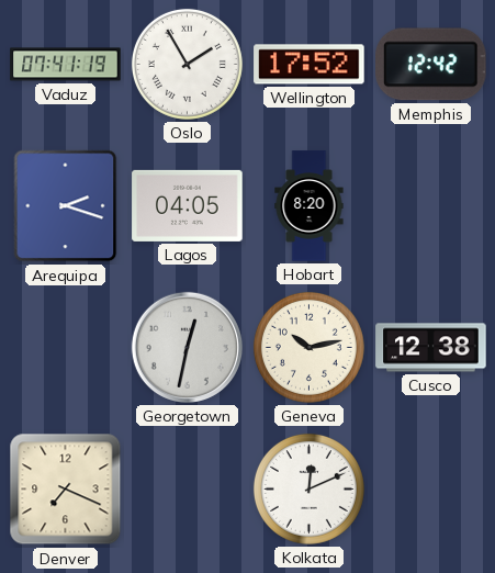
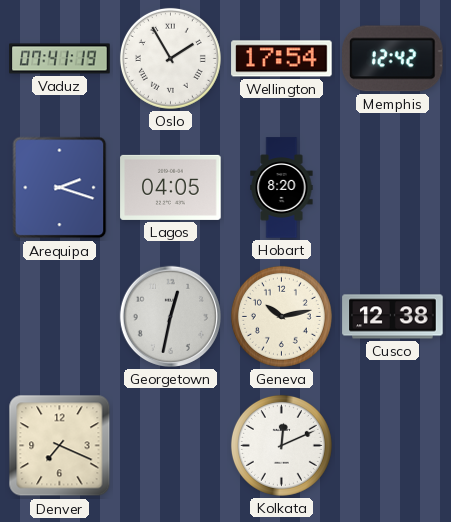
Wellington: 17:52 -> 17:54 (282, 59)
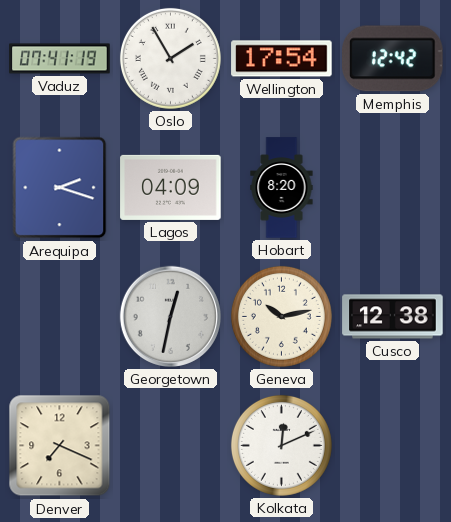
Lagos: 04:05 -> 04:09 (171, 187)
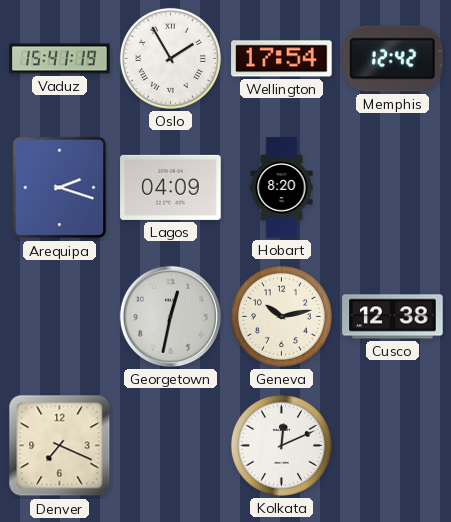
Vaduz: 07:41 -> 15:41 (60, 59)
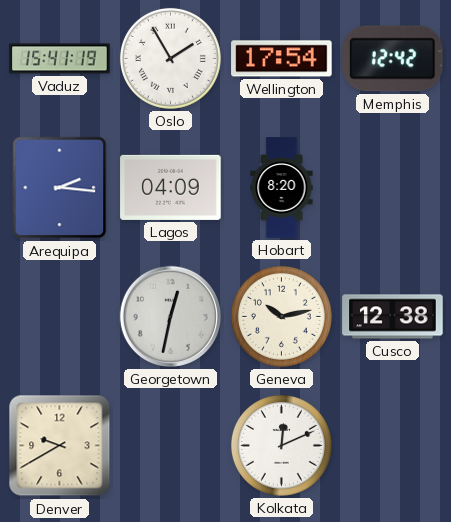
Arequipa: 2:18 -> 2:16 (60, 188)
Denver: 7:19 -> 9:40 (60, 446)
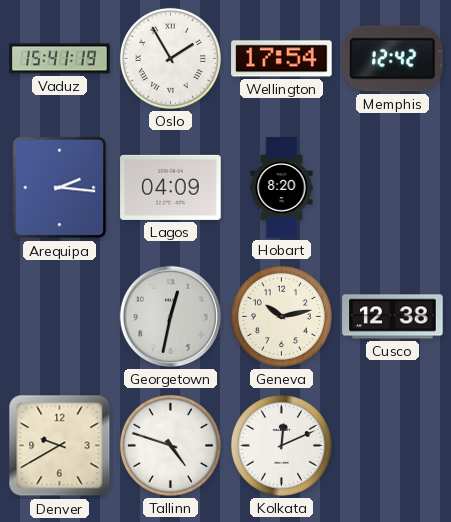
Tallinn: none -> 4:48 (170, 445)
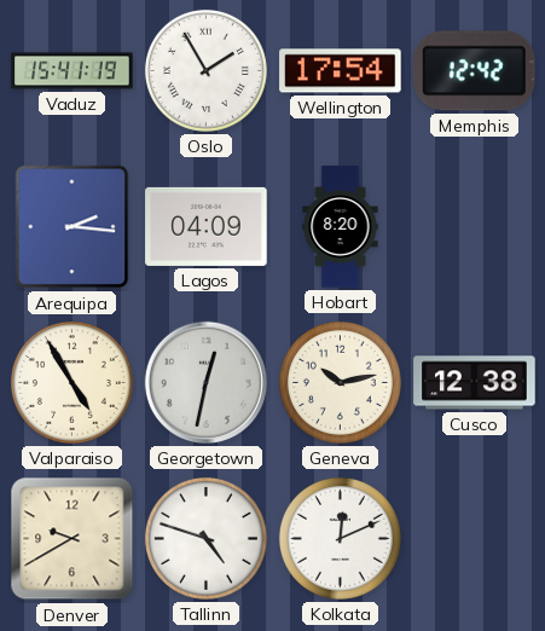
Valparaiso: none -> 4:55 (71, 382)
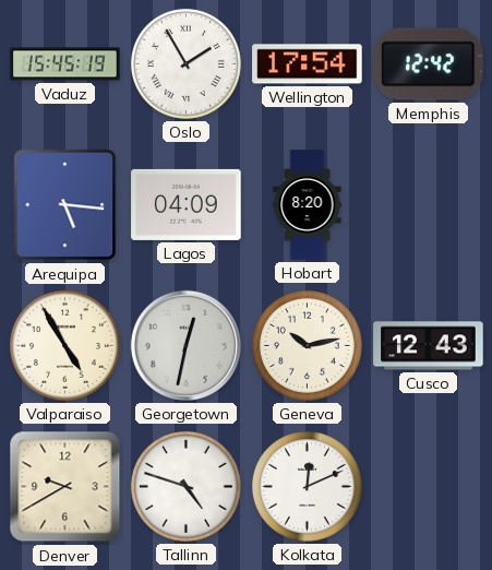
Vaduz: 15:41 -> 15:45 (65, 64)
Arequipa: 2:16 -> 5:16 (65, 205)
Cusco: 12:38 -> 12:43 (429, 346)
